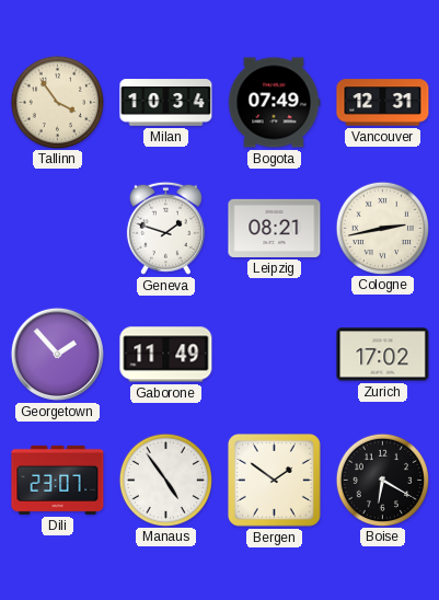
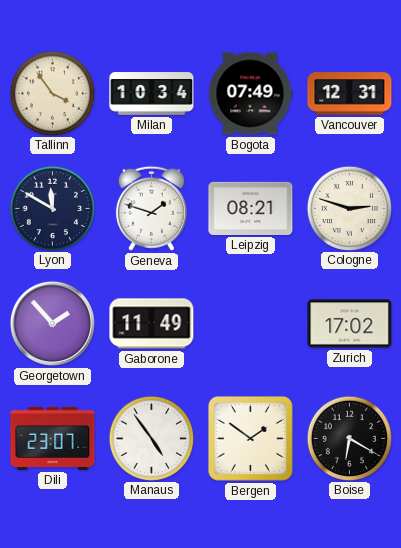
Lyon: none -> 11:50 (52, 208)
Cologne: 2:43 -> 2:48 (349, 208)
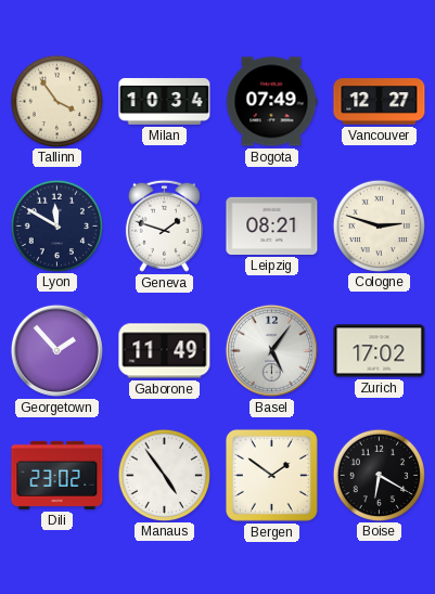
Vancouver: 12:31 -> 12:27 (380, 102)
Basel: none -> 5:06 (271, 350)
Dili: 23:07 -> 23:02 (57, 475)
